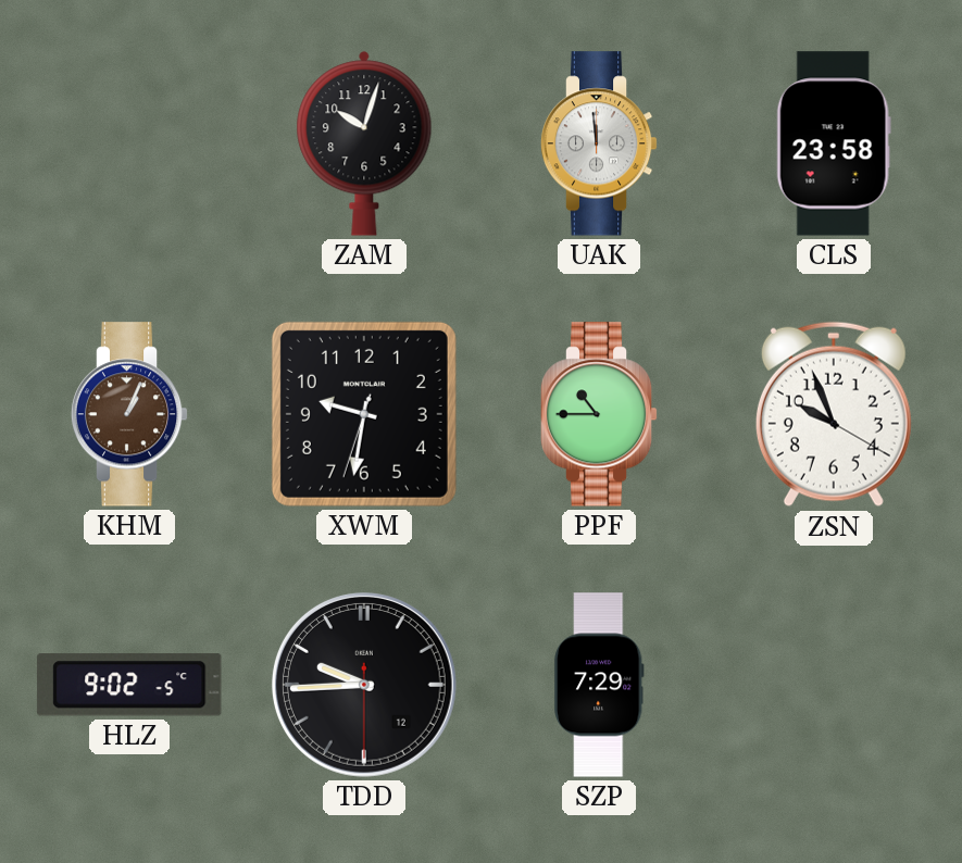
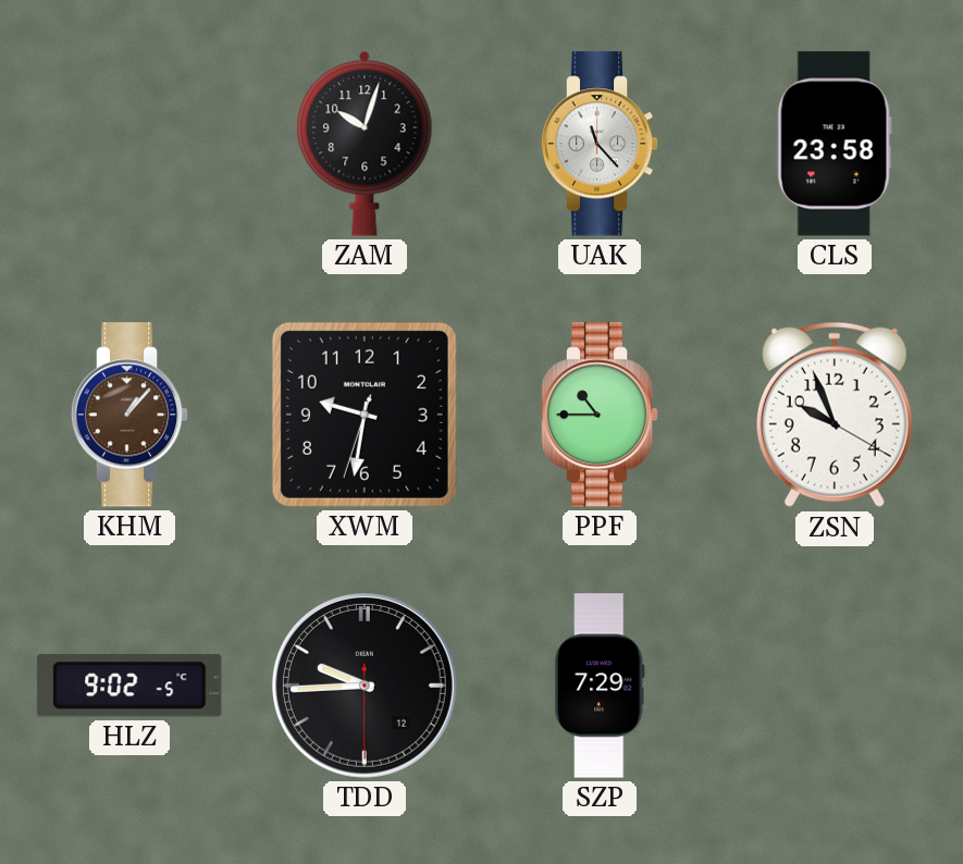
UAK: 11:59 -> 11:23 (600, 144)
KHM: 1:04 -> 1:07 (129, 415)
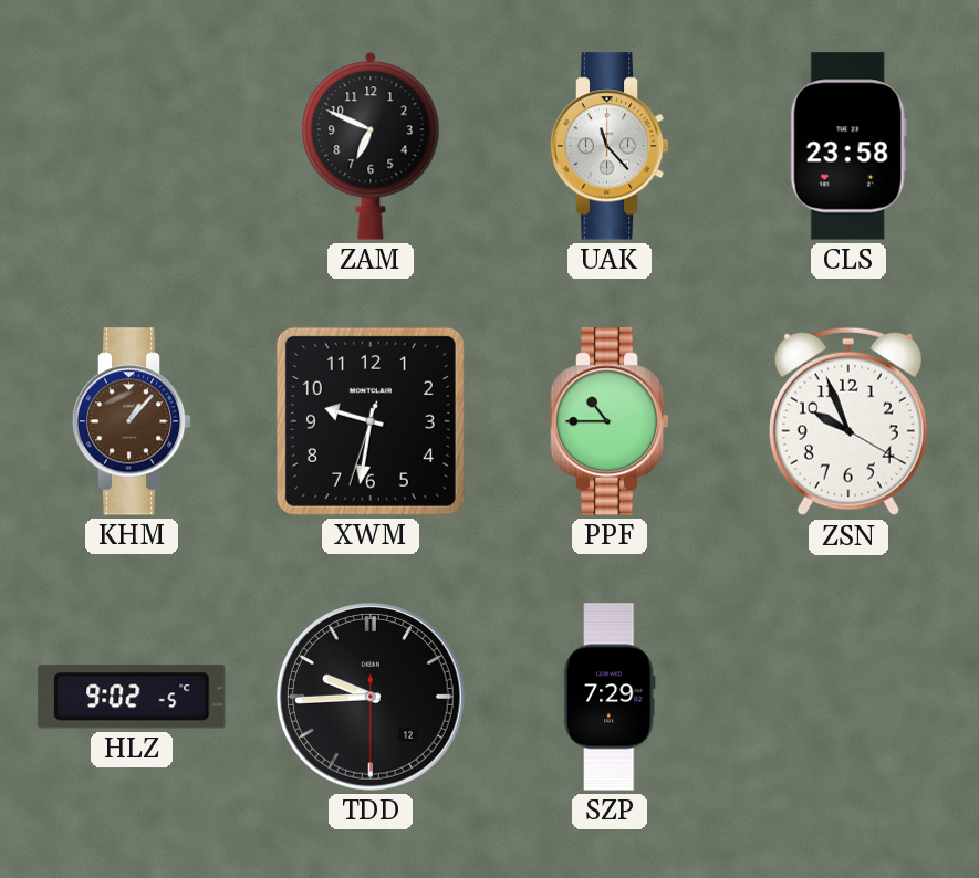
ZAM: 10:03 -> 6:49 (371, 146)
